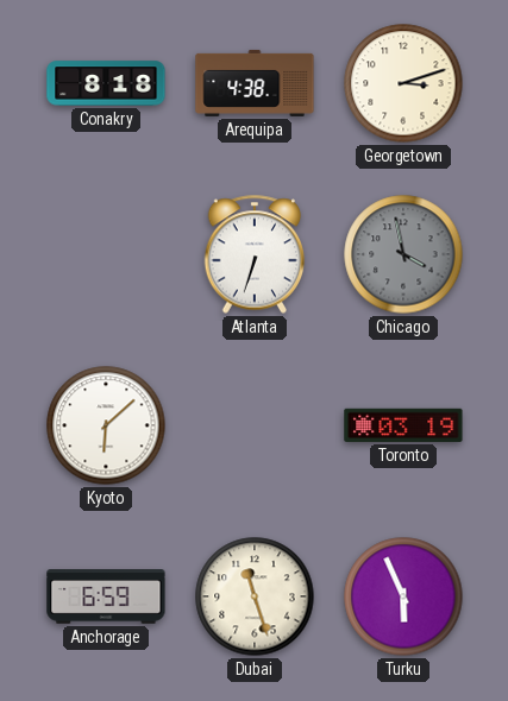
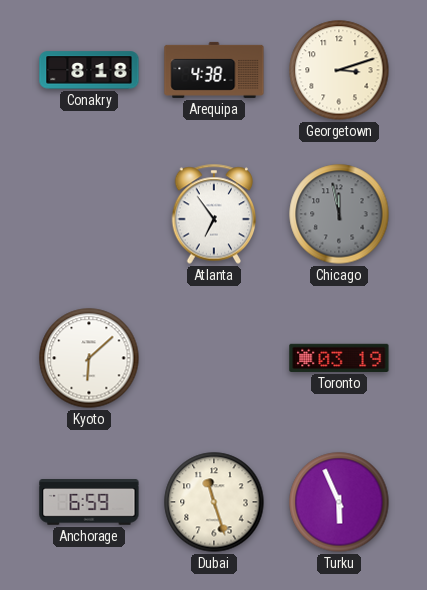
Atlanta: 6:33 -> 6:54 (214, 214)
Chicago: 3:58 -> 11:58 (339, 214)
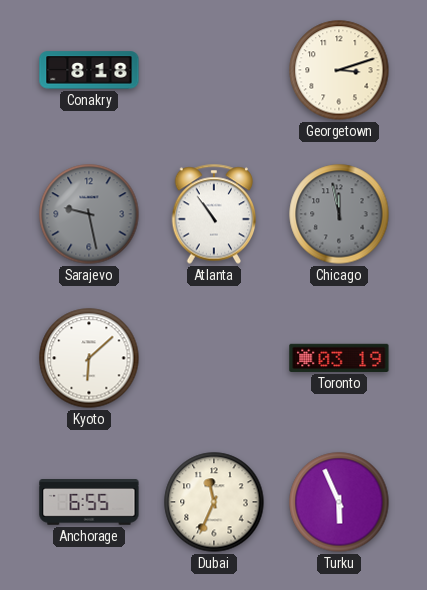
Arequipa: 4:38 -> none (214, 70)
Sarajevo: none -> 9:28 (89, 214)
Atlanta: 6:54 -> 10:54 (214, 214)
Anchorage: 6:59 -> 6:55 (89, 502)
Dubai: 11:27 -> 11:34 (214, 502)
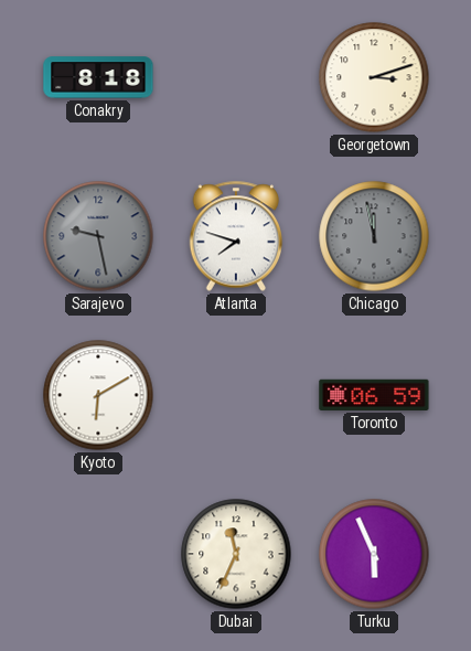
Atlanta: 10:54 -> 7:48 (236, 236)
Kyoto: 6:08 -> 6:10 (98, 395)
Toronto: 03:19 -> 06:59 (374, 395)
Anchorage: 6:55 -> none (89, 502)
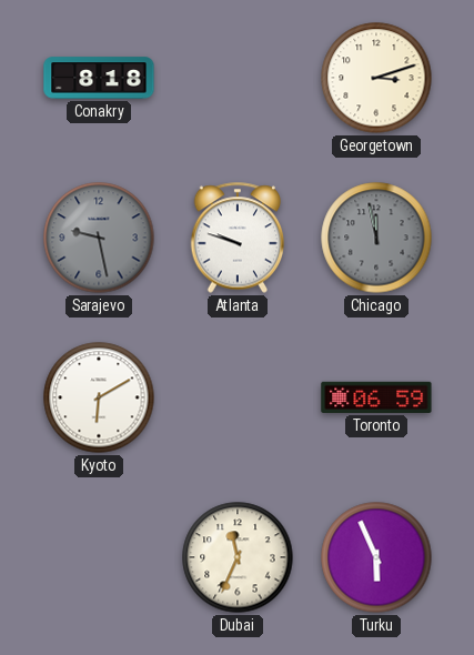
Atlanta: 7:48 -> 9:48 (238, 238)
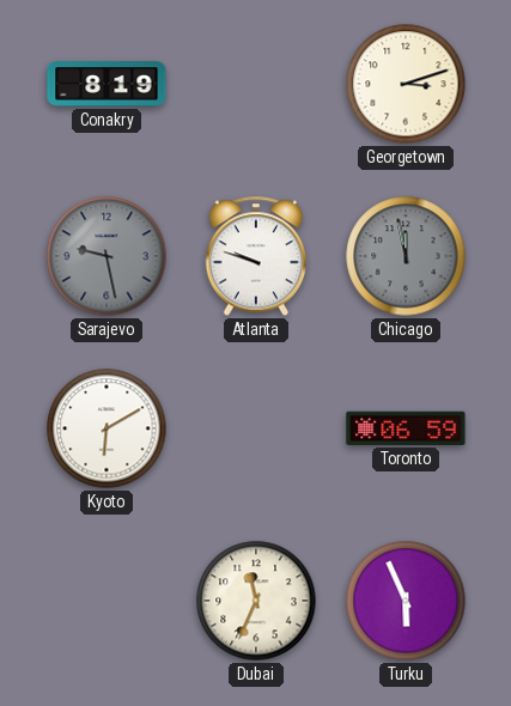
Conakry: 8:18 -> 8:19 (107, 84)
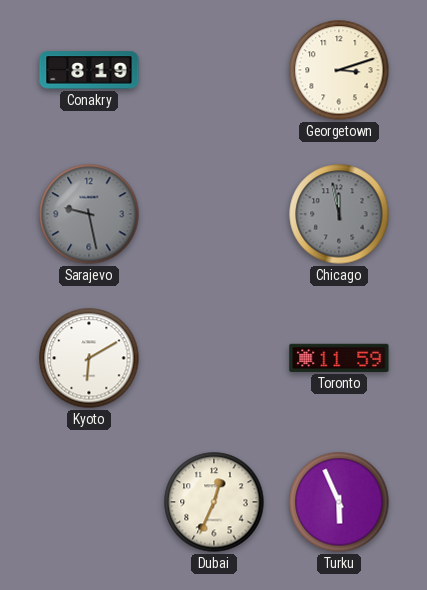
Atlanta: 9:48 -> none (256, 256)
Toronto: 06:59 -> 11:59 (339, 358)
Dubai: 11:34 -> 12:34 (214, 502)
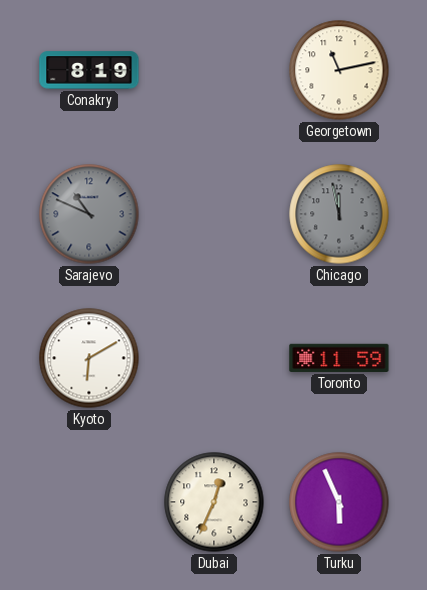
Georgetown: 3:12 -> 11:13 (339, 70)
Sarajevo: 9:28 -> 10:49 (89, 214)
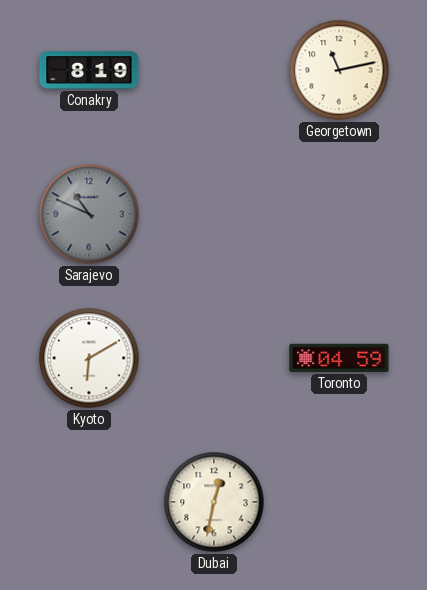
Chicago: 11:58 -> none (339, 214)
Toronto: 11:59 -> 04:59 (339, 358)
Dubai: 12:34 -> 12:32 (214, 502)
Turku: 5:56 -> none (339, 502)
